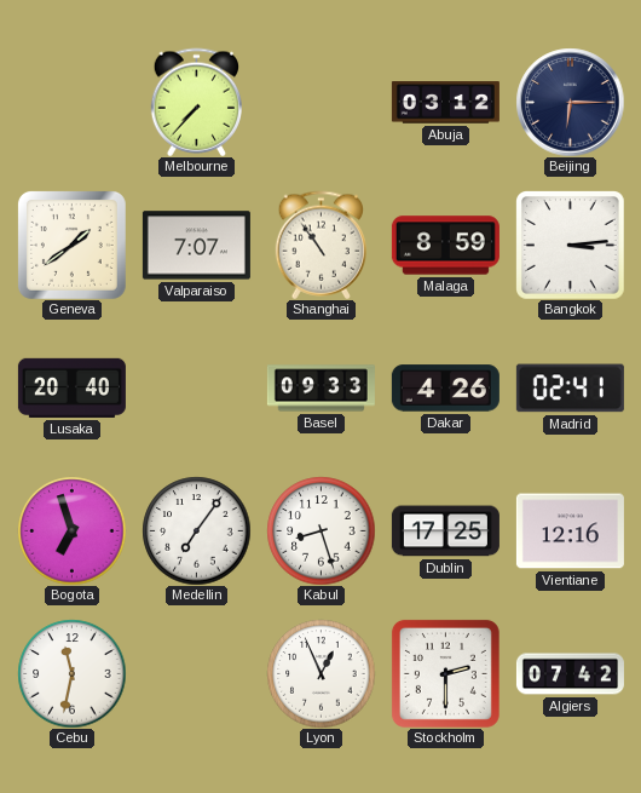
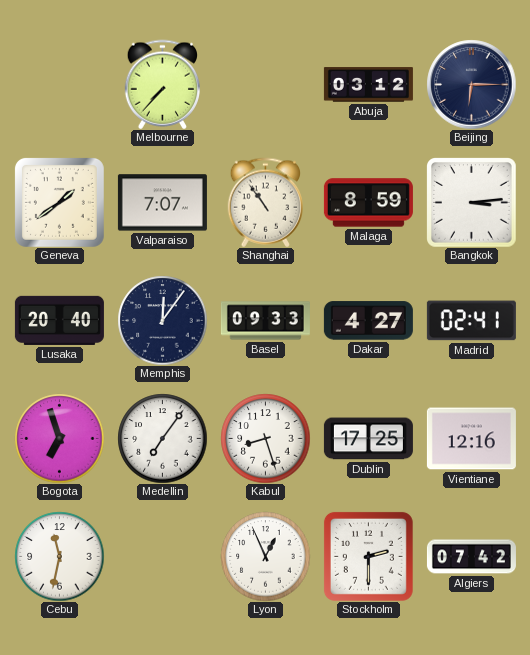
Memphis: none -> 12:06 (162, 320)
Dakar: 4:26 -> 4:27 (368, 321)
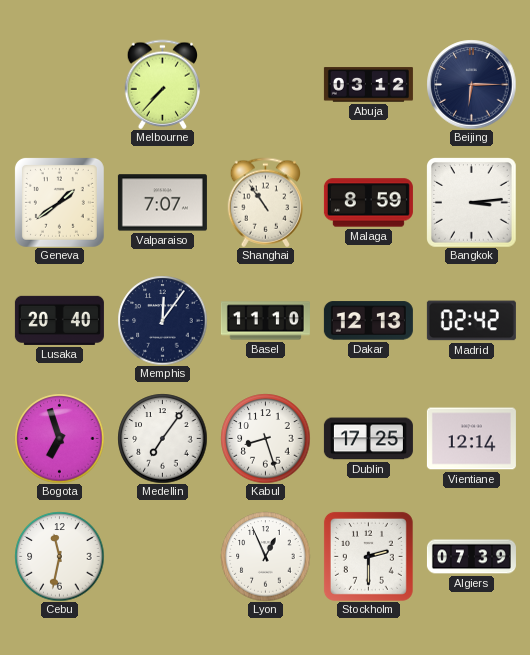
Basel: 09:33 -> 11:10 (265, 321)
Dakar: 4:27 -> 12:13 (368, 321)
Madrid: 02:41 -> 02:42 (471, 321)
Vientiane: 12:16 -> 12:14 (471, 439)
Algiers: 07:42 -> 07:39 (471, 557)
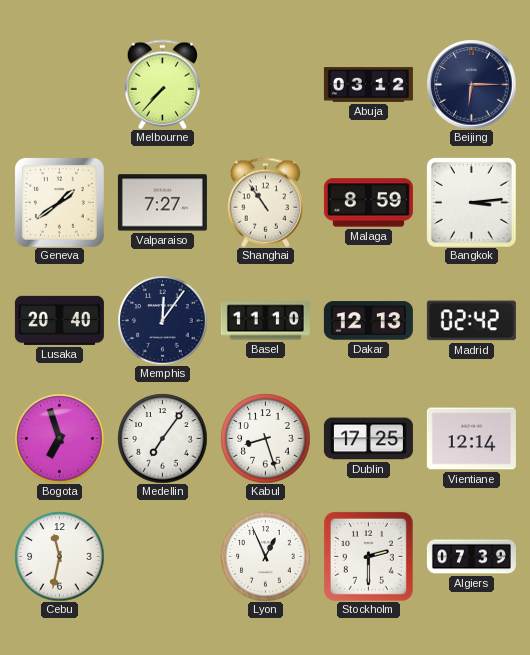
Valparaiso: 7:07 -> 7:27 (162, 203)
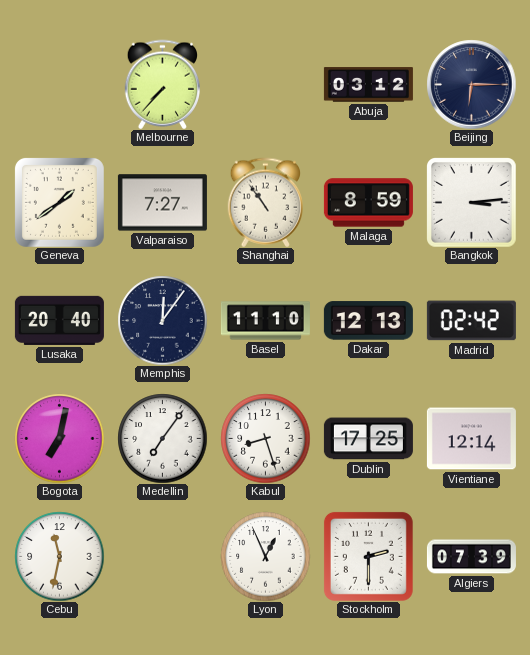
Bogota: 6:57 -> 7:02 (59, 438)
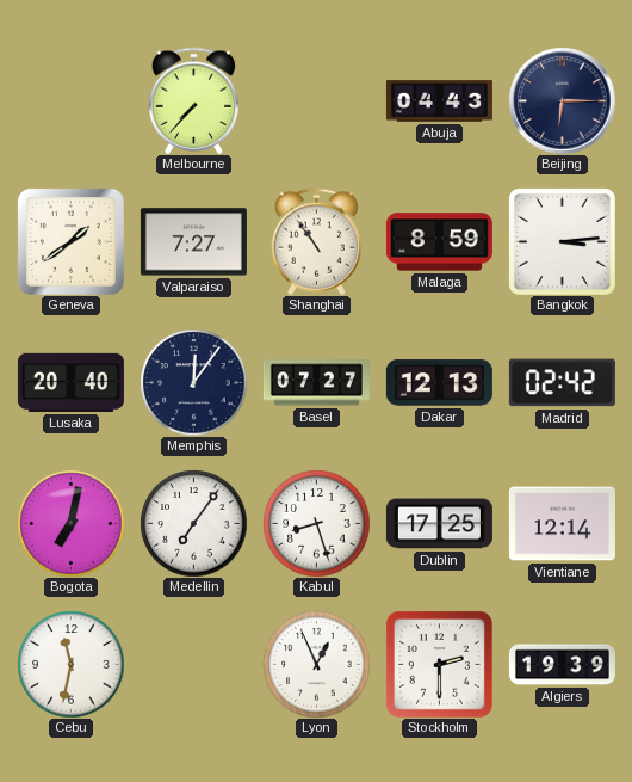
Abuja: 03:12 -> 04:43 (439, 101)
Basel: 11:10 -> 07:27 (316, 383)
Algiers: 07:39 -> 19:39 (562, 665)
